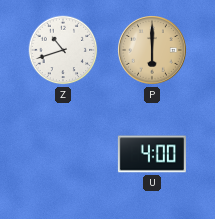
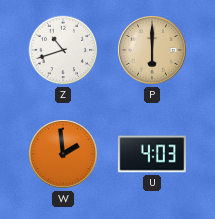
W: none -> 1:59 (64, 155)
U: 4:00 -> 4:03 (152, 154)
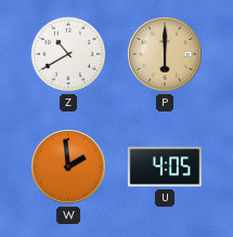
Z: 10:42 -> 10:40 (68, 54)
U: 4:03 -> 4:05 (165, 167)
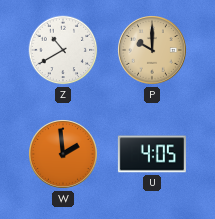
P: 6:00 -> 10:00 (153, 51)
